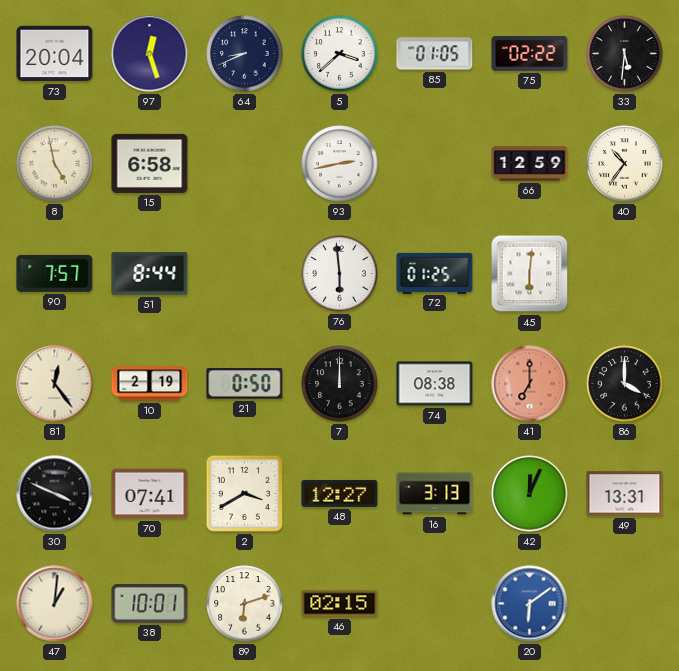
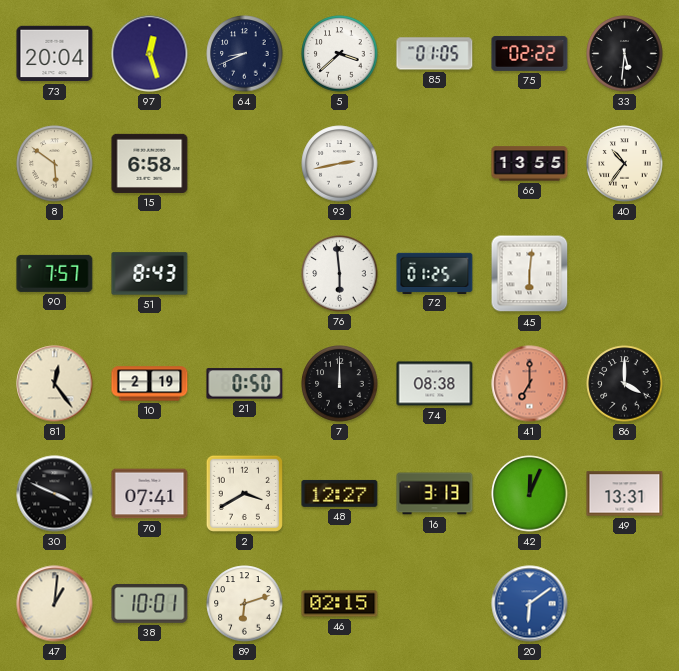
8: 4:58 -> 5:51 (55, 164)
66: 12:59 -> 13:55 (530, 164)
51: 8:44 -> 8:43 (150, 274)
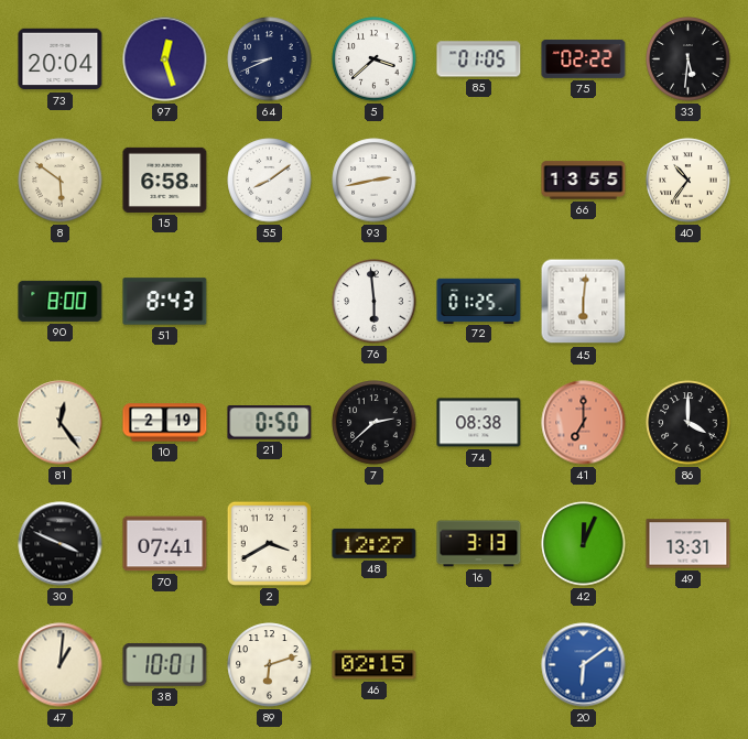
55: none -> 8:09 (270, 181)
90: 7:57 -> 8:00 (61, 301)
7: 12:00 -> 2:38 (375, 423)
